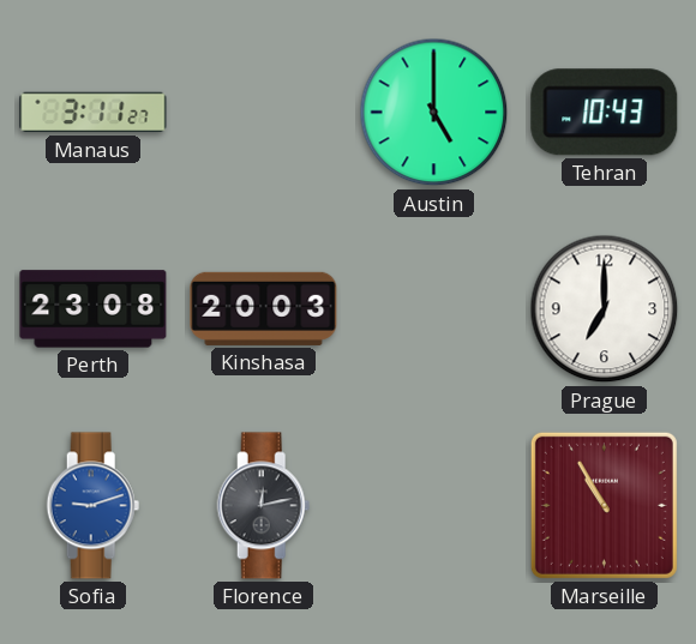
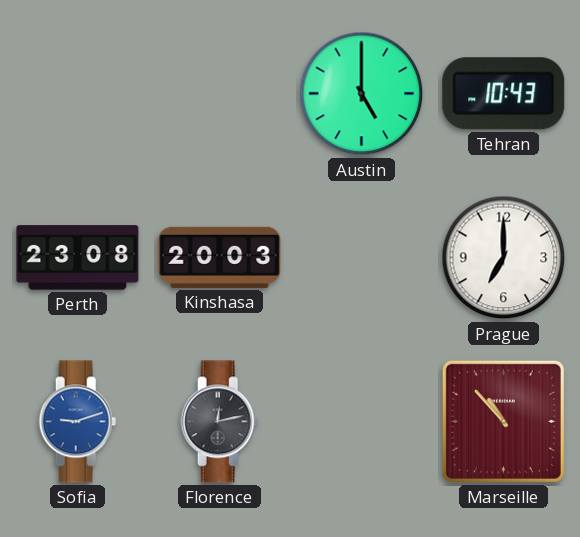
Manaus: 3:11 -> none (94, 113)
Marseille: 10:55 -> 10:53 (503, 421)
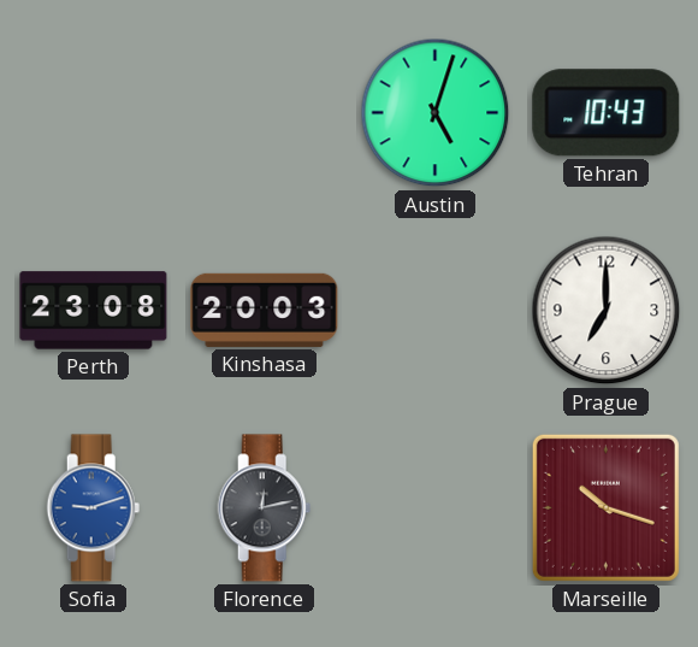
Austin: 5:00 -> 5:03 (436, 113)
Marseille: 10:53 -> 10:18 (605, 507)
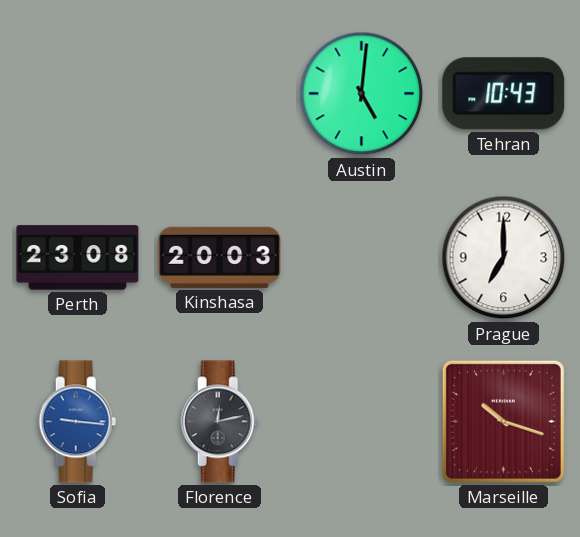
Austin: 5:03 -> 5:01 (362, 94)
Sofia: 9:12 -> 9:16 (78, 422)
